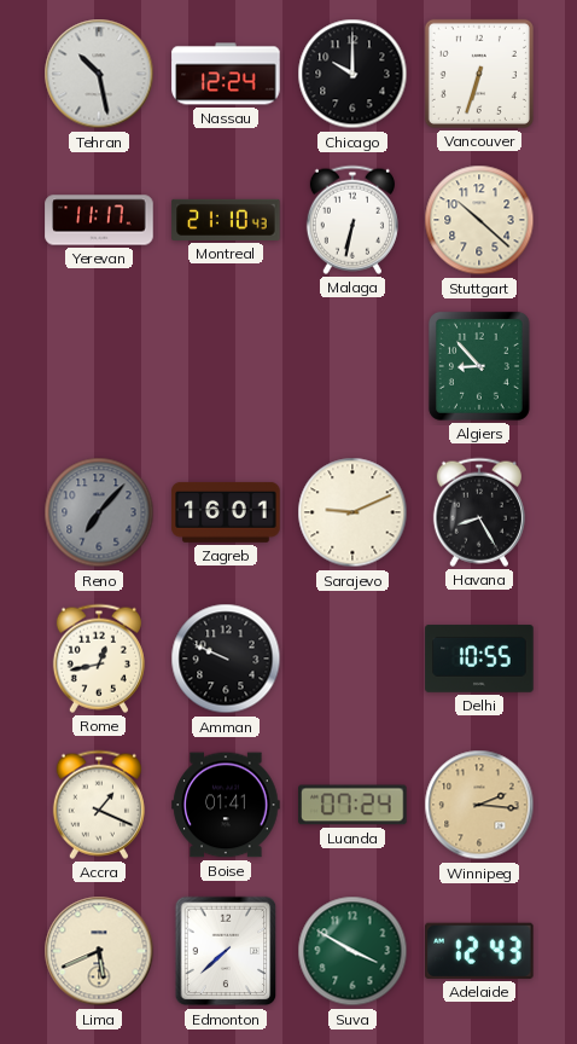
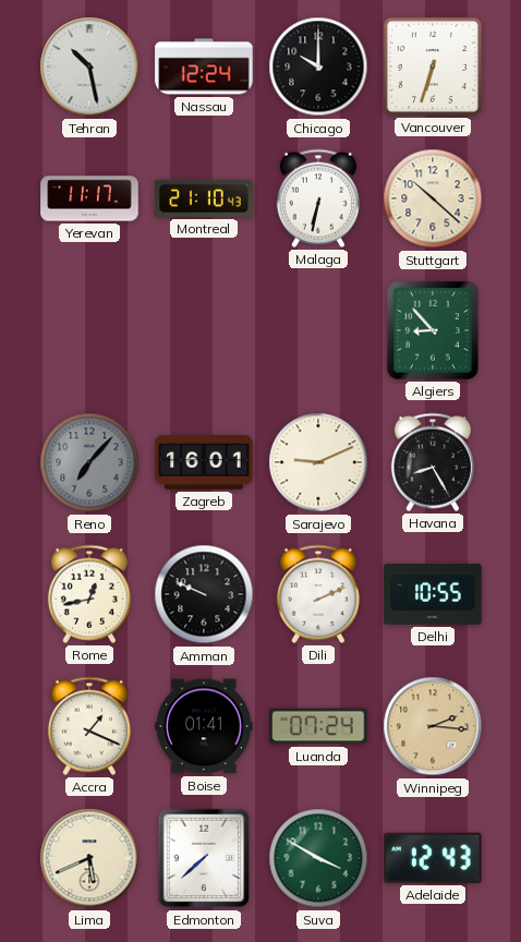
Dili: none -> 2:11 (318, 594)
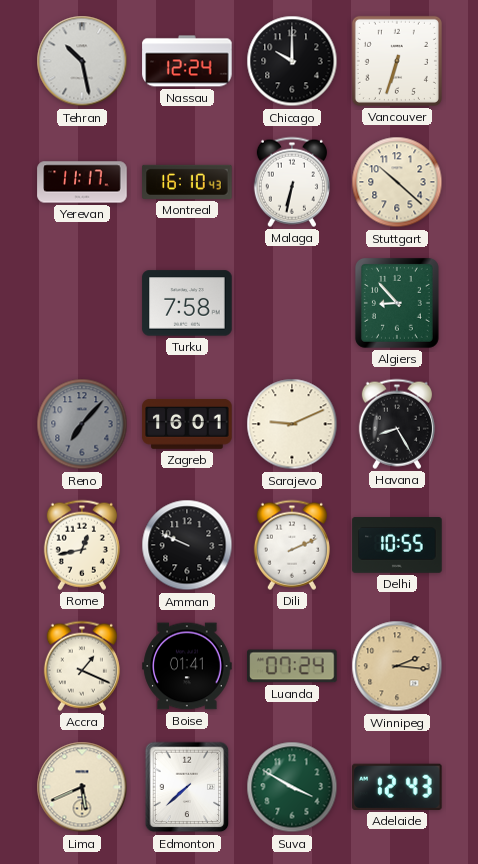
Montreal: 21:10 -> 16:10 (187, 182)
Turku: none -> 7:58 (187, 303)
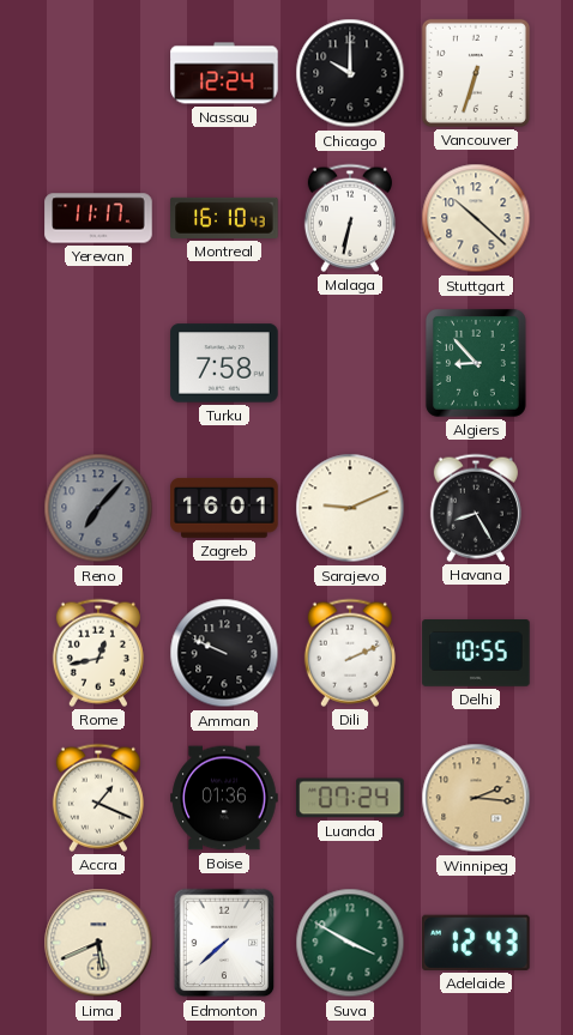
Tehran: 10:28 -> none (82, 61)
Boise: 01:41 -> 01:36 (224, 798)
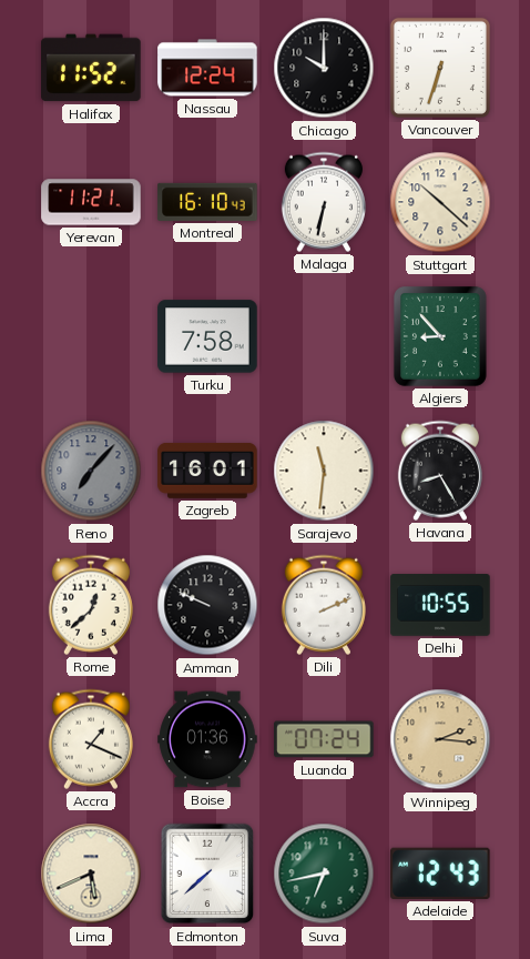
Halifax: none -> 11:52 (91, 68)
Yerevan: 11:17 -> 11:21 (91, 202)
Sarajevo: 9:11 -> 11:31 (324, 471)
Rome: 12:43 -> 12:38 (91, 605)
Suva: 3:50 -> 6:43 (324, 874)
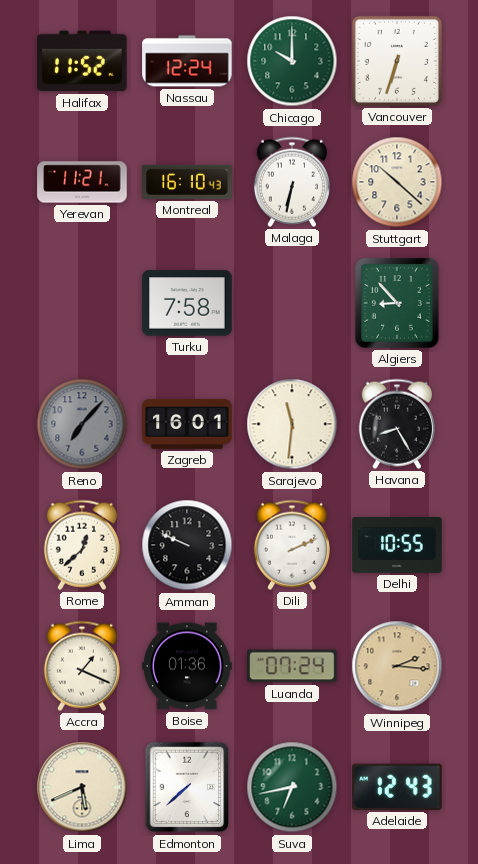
Chicago dial: black -> green (292, 61)
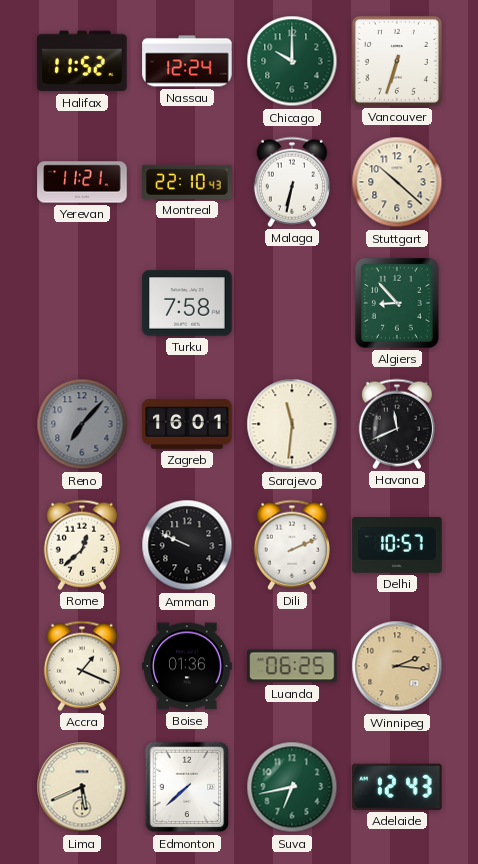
Montreal: 16:10 -> 22:10 (187, 182)
Havana: 8:25 -> 11:41 (397, 424)
Delhi: 10:55 -> 10:57 (397, 545)
Luanda: 07:24 -> 06:25 (292, 666)
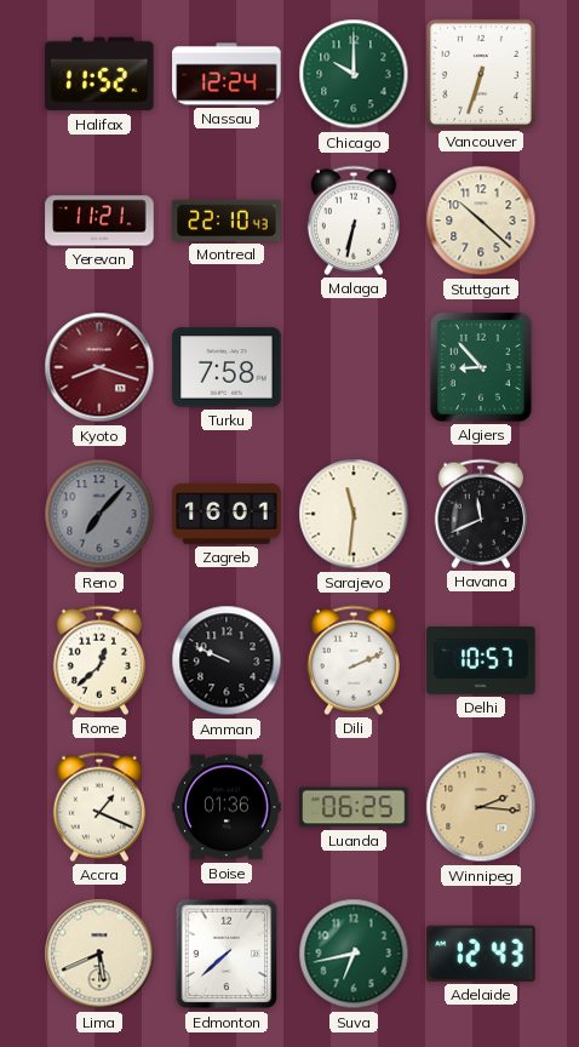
Kyoto: none -> 8:18 (99, 367)
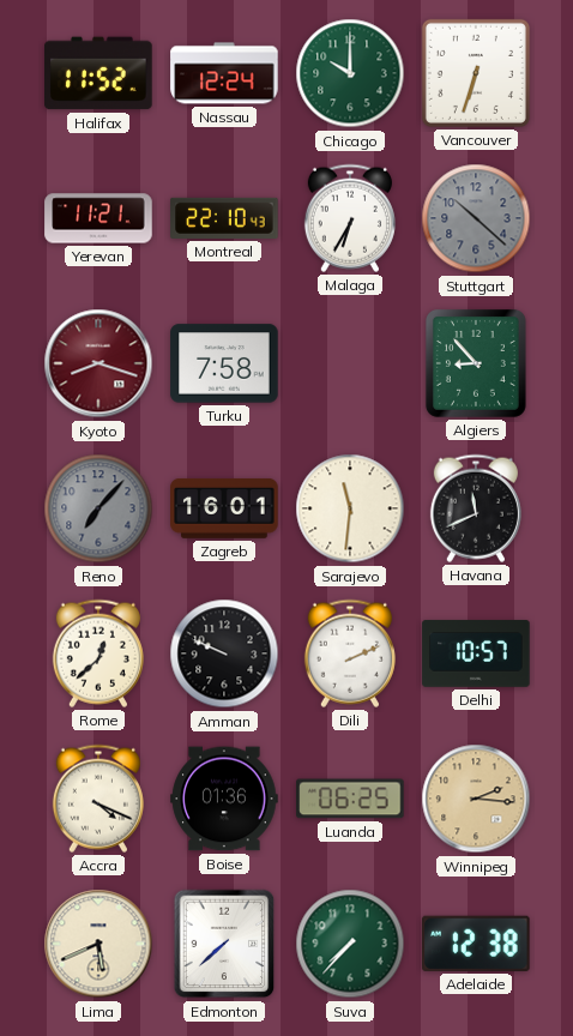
Malaga: 6:32 -> 6:35 (350, 218)
Stuttgart dial: cream -> grey (476, 218)
Accra: 1:19 -> 4:19 (98, 799)
Suva: 6:43 -> 7:37 (350, 944)
Adelaide: 12:43 -> 12:38 (476, 944)
